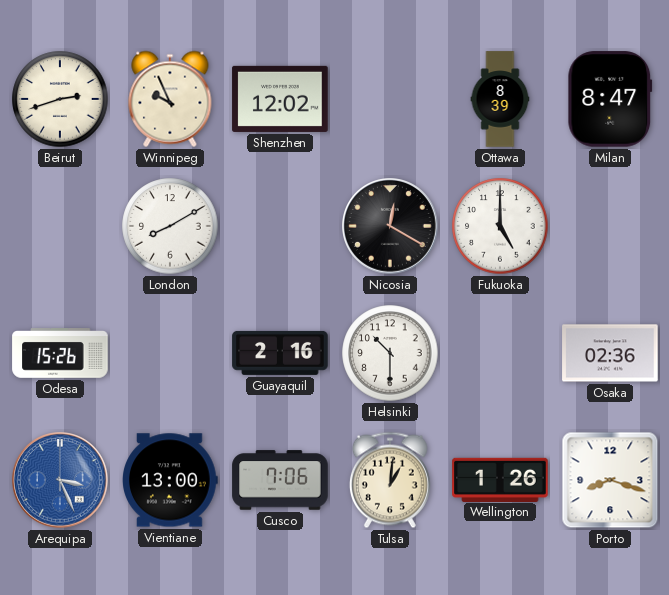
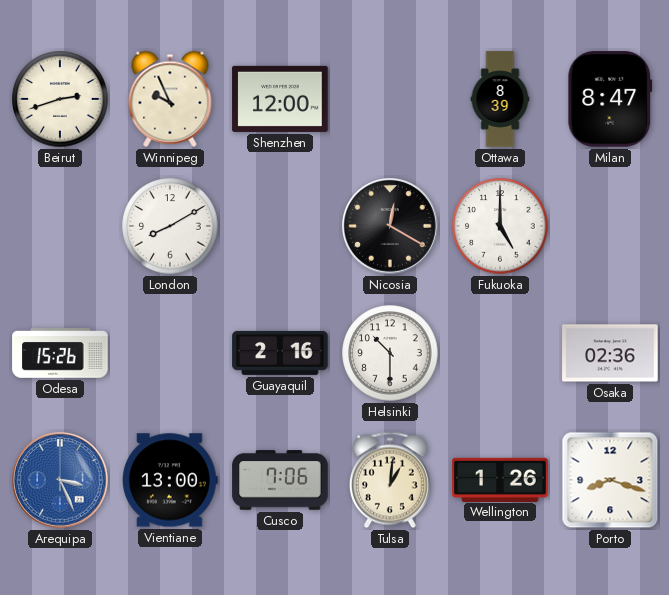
Shenzhen: 12:02 -> 12:00 (280, 99)
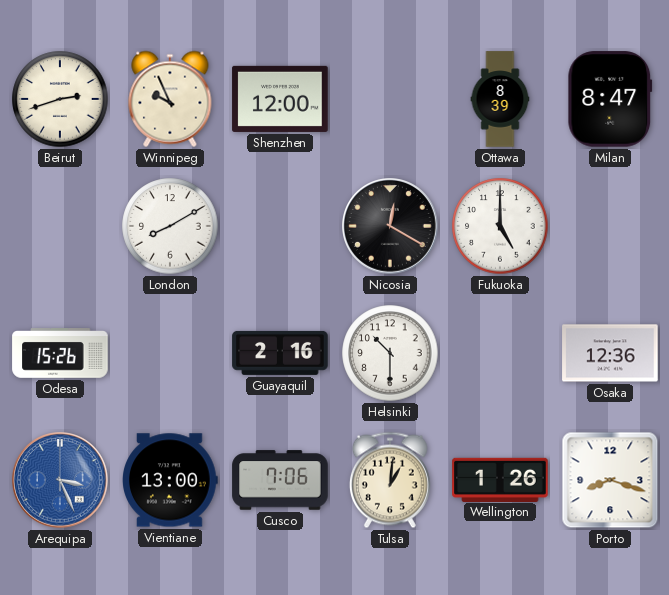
Osaka: 02:36 -> 12:36 (610, 353)
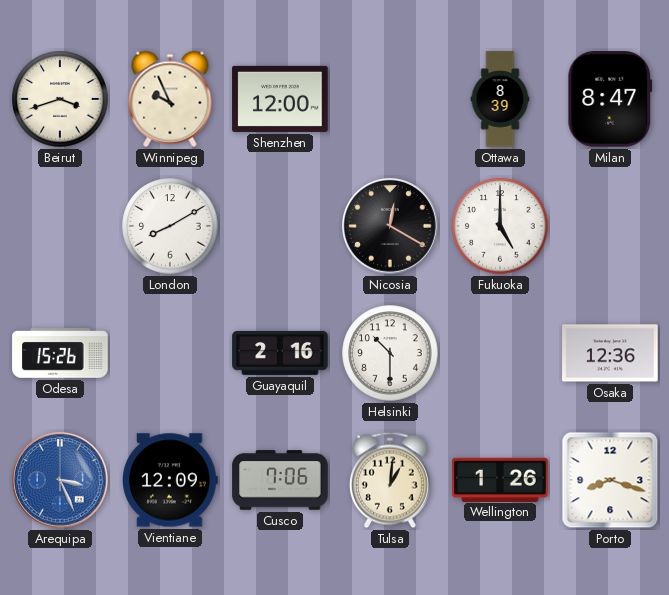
Beirut: 2:42 -> 3:42 (60, 99)
Vientiane: 13:00 -> 12:09 (171, 480)
